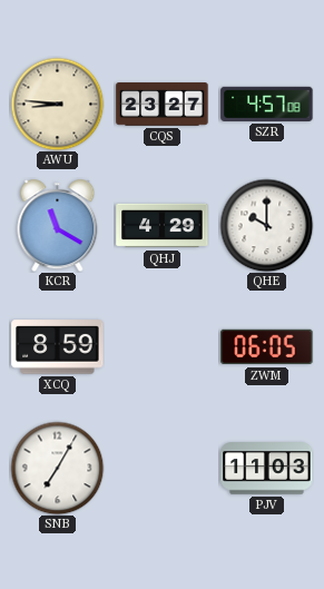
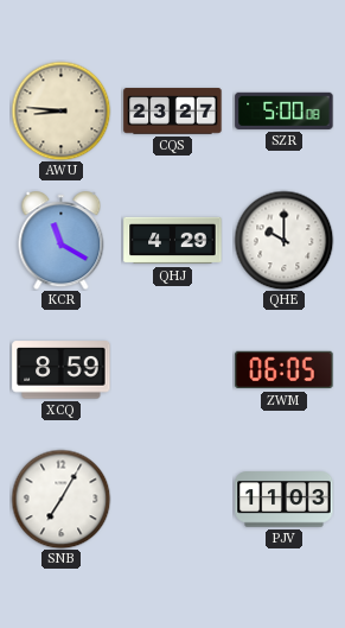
SZR: 4:57 -> 5:00 (285, 110)
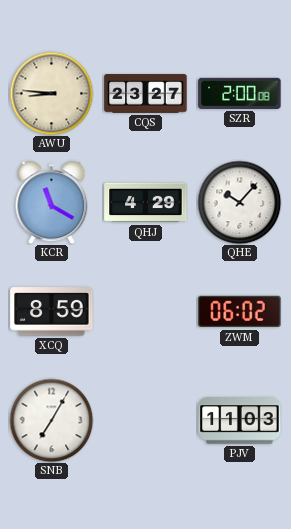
SZR: 5:00 -> 2:00 (240, 93)
QHE: 10:00 -> 10:07 (239, 202)
ZWM: 06:05 -> 06:02 (240, 312)
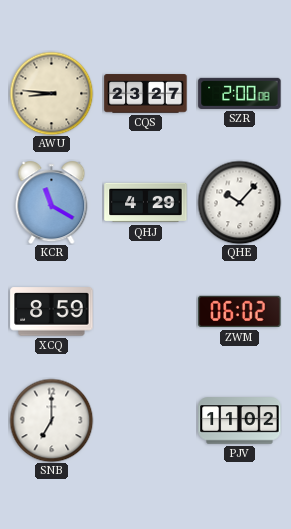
SNB: 7:05 -> 7:00 (51, 420)
PJV: 11:03 -> 11:02 (240, 421)
